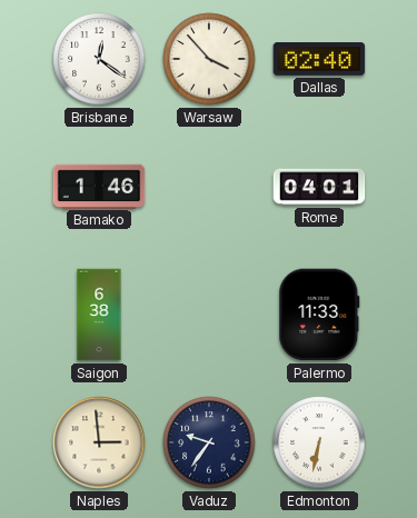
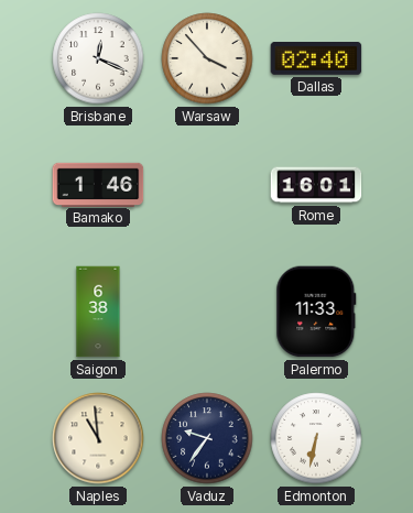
Brisbane: 12:21 -> 12:19 (98, 58)
Rome: 04:01 -> 16:01 (316, 185)
Naples: 2:59 -> 10:59 (98, 438)
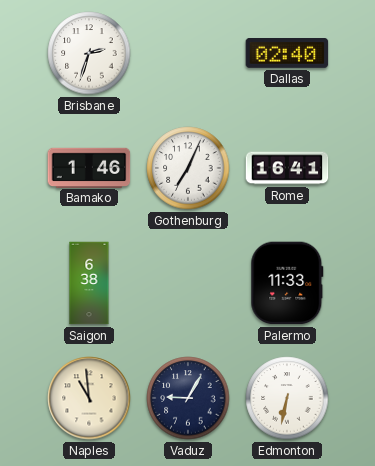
Brisbane: 12:19 -> 2:33 (89, 53)
Warsaw: 3:53 -> none (207, 58)
Gothenburg: none -> 7:04 (188, 168)
Rome: 16:01 -> 16:41 (287, 168)
Vaduz: 9:36 -> 9:05 (188, 398)
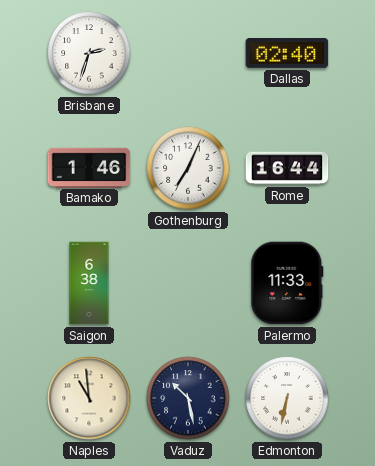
Rome: 16:41 -> 16:44 (287, 168)
Vaduz: 9:05 -> 10:28 (188, 398)
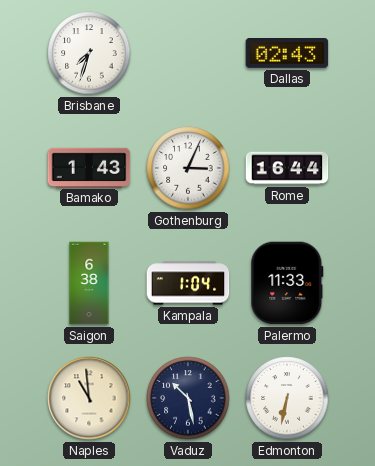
Brisbane: 2:33 -> 7:33 (89, 53)
Dallas: 02:40 -> 02:43 (287, 54)
Bamako: 1:46 -> 1:43 (89, 167)
Gothenburg: 7:04 -> 3:04 (188, 168)
Kampala: none -> 1:04 (188, 283)
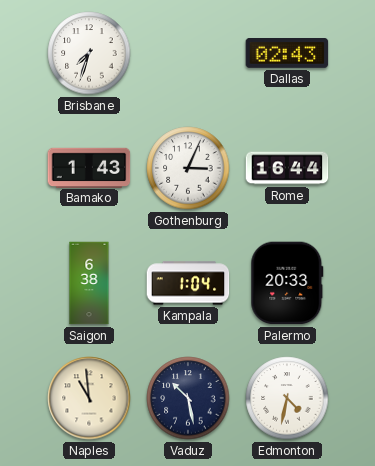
Palermo: 11:33 -> 20:33 (287, 283)
Edmonton: 6:32 -> 4:32 (287, 398)
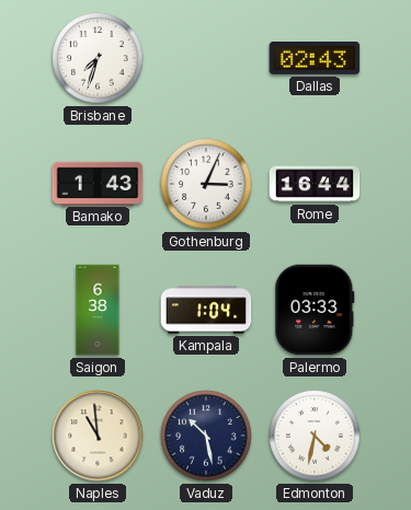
Palermo: 20:33 -> 03:33 (315, 310)
